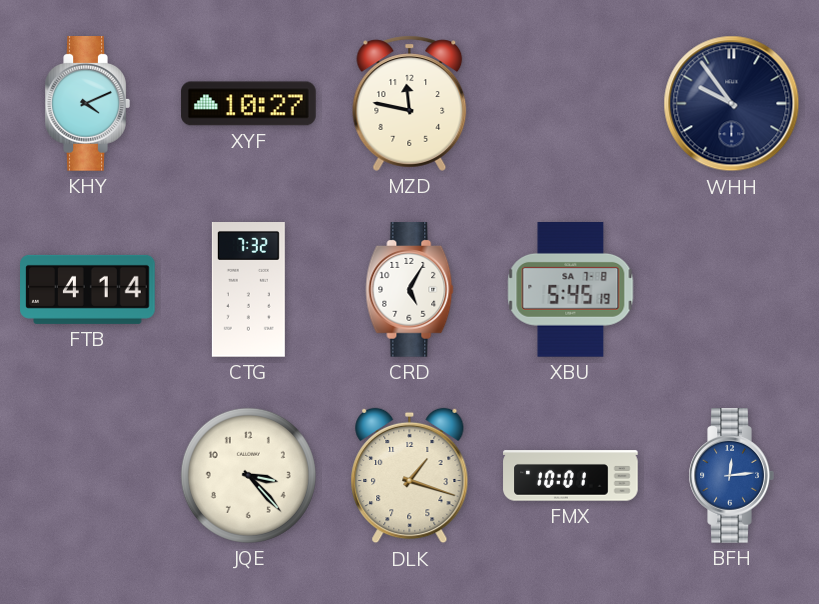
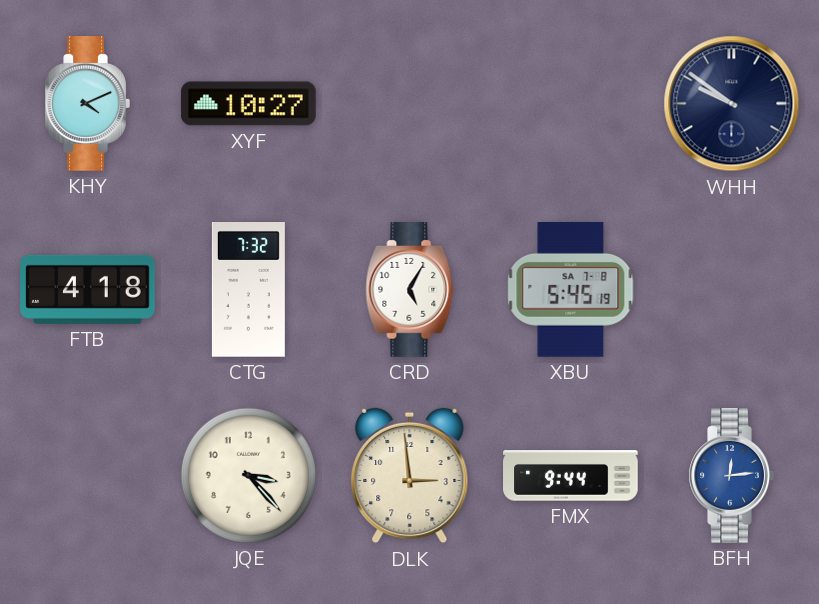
MZD: 11:47 -> none (410, 103)
WHH: 9:54 -> 9:51 (732, 104)
FTB: 4:14 -> 4:18 (88, 289)
DLK: 1:18 -> 2:59 (410, 476)
FMX: 10:01 -> 9:44 (571, 476)
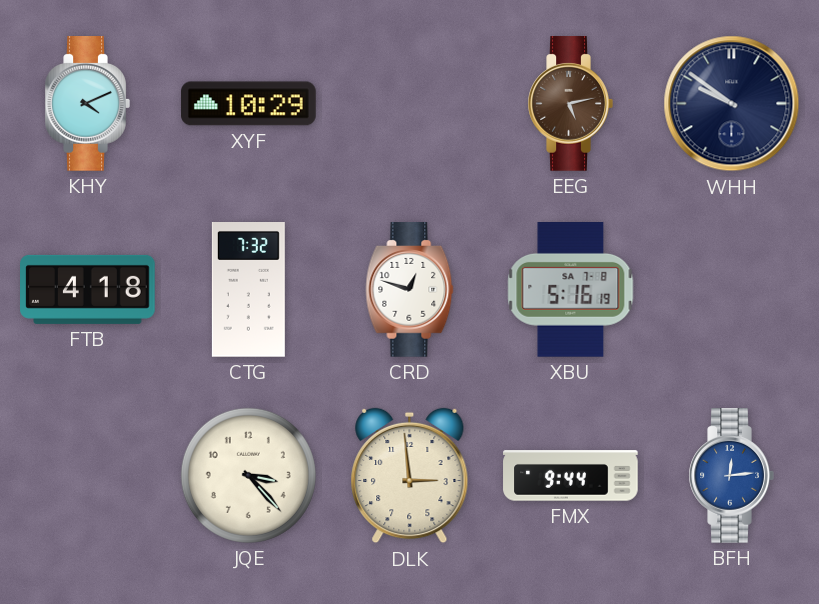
XYF: 10:27 -> 10:29 (249, 104)
EEG: none -> 5:13 (570, 104)
CRD: 5:05 -> 12:48 (410, 290)
XBU: 5:45 -> 5:16 (571, 290)
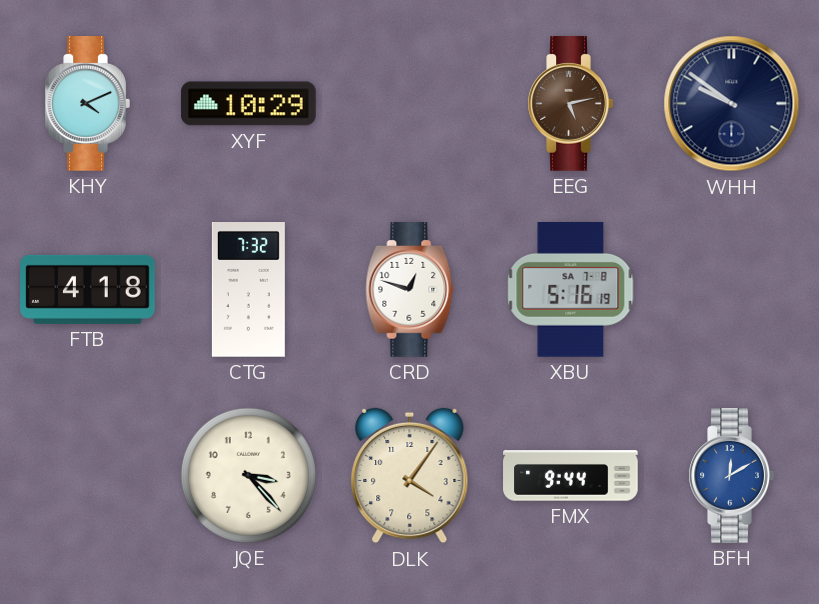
DLK: 2:59 -> 4:06 (410, 476)
BFH: 12:14 -> 12:10 (731, 476)
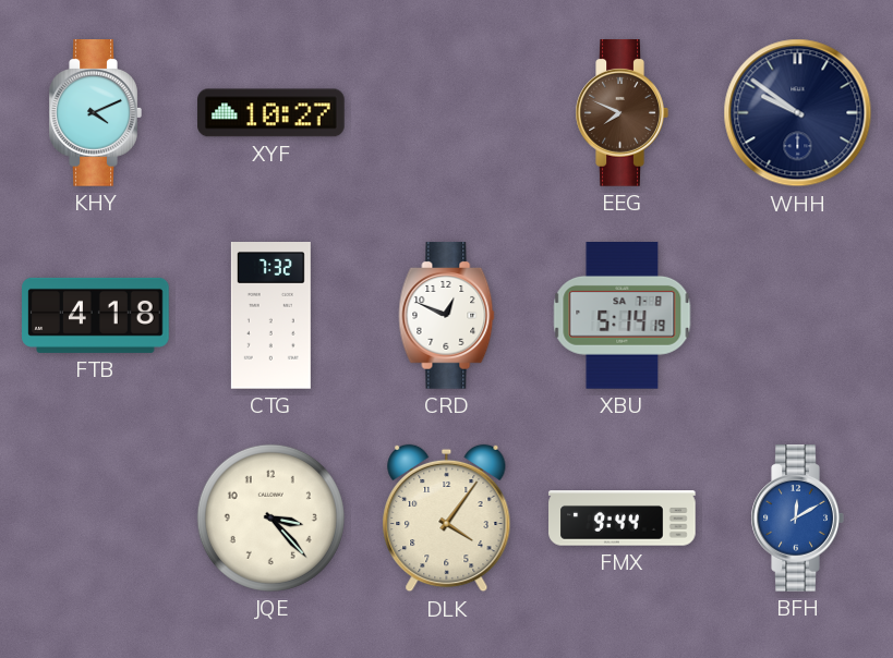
XYF: 10:29 -> 10:27 (271, 113)
EEG: 5:13 -> 7:49 (622, 113)
CRD: 12:48 -> 12:49 (447, 316)
XBU: 5:16 -> 5:14 (623, 316)
